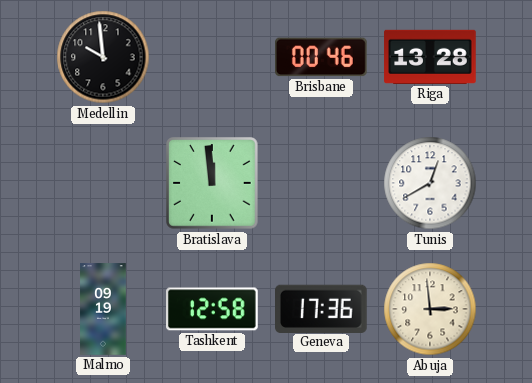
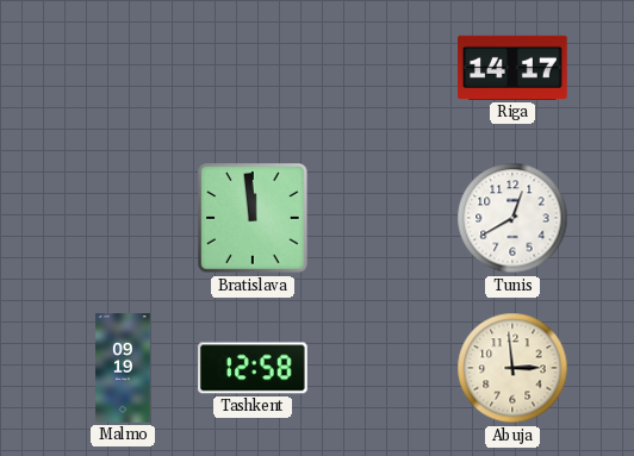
Medellin: 9:59 -> none (103, 57)
Brisbane: 00:46 -> none (322, 57)
Riga: 13:28 -> 14:17 (512, 68)
Geneva: 17:36 -> none (322, 308)
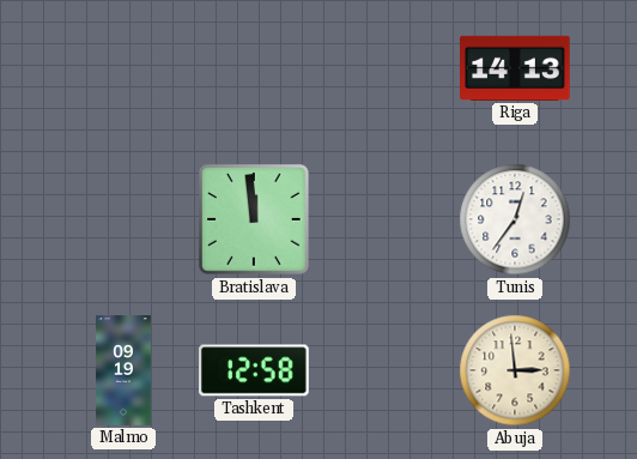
Riga: 14:17 -> 14:13 (515, 68)
Tunis: 12:40 -> 12:36 (515, 219)
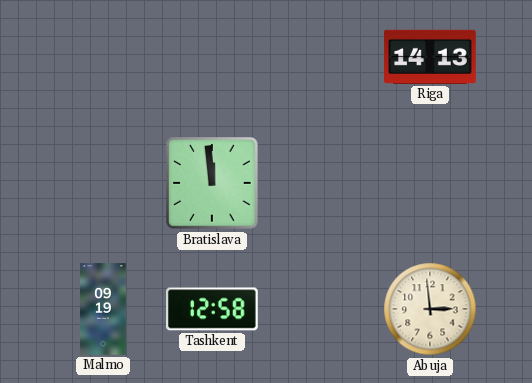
Tunis: 12:36 -> none (515, 219)
